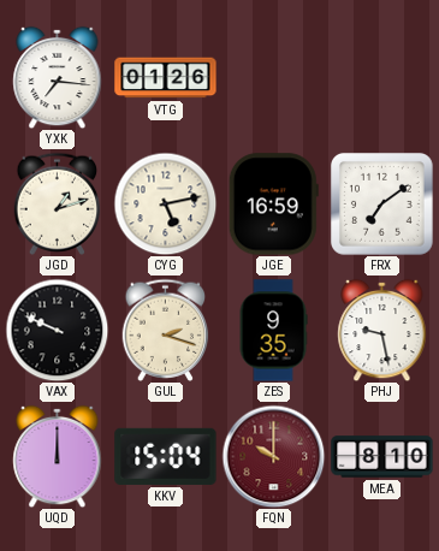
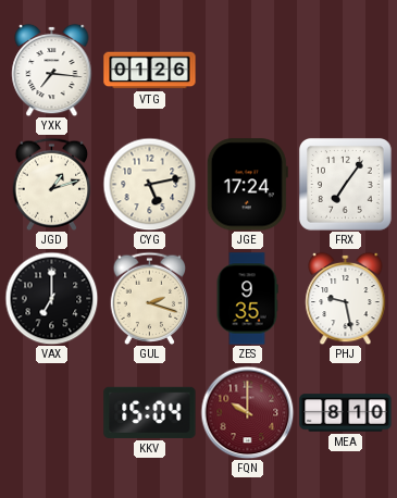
JGE: 16:59 -> 17:24 (247, 185)
FRX: 7:09 -> 7:06 (345, 184)
VAX: 9:49 -> 7:00 (51, 298)
UQD: 12:00 -> none (58, 456)
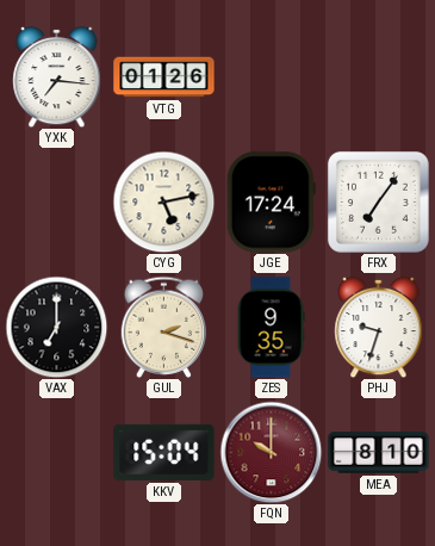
JGD: 1:12 -> none (52, 184)
PHJ: 9:28 -> 9:33 (379, 327)
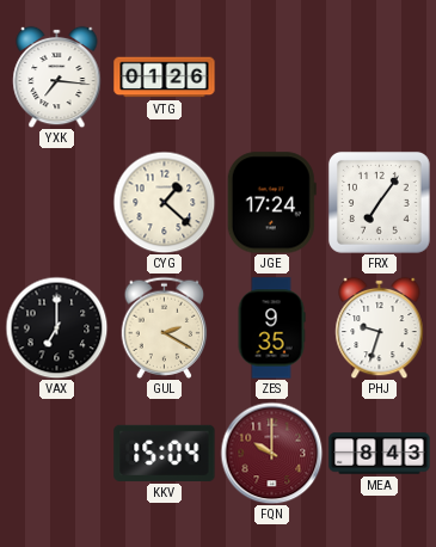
CYG: 5:13 -> 1:22 (164, 202)
GUL: 2:18 -> 2:20 (165, 327)
MEA: 8:10 -> 8:43 (380, 454)
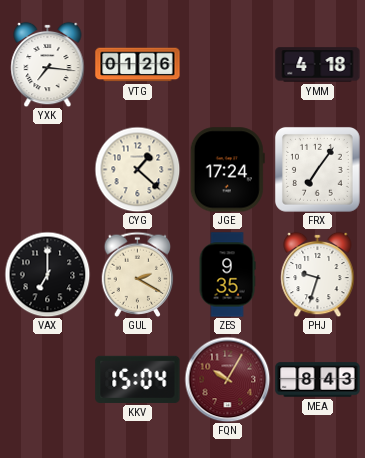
YMM: none -> 4:18 (318, 65)
FQN: 10:00 -> 10:05 (227, 379)
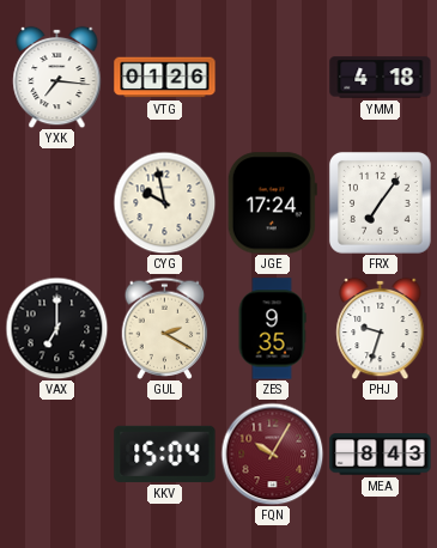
CYG: 1:22 -> 9:58 (164, 202)
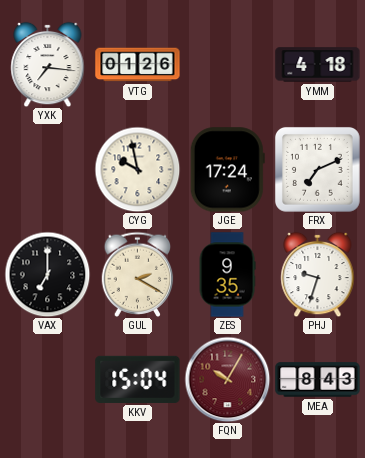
FRX: 7:06 -> 7:11 (317, 169)
